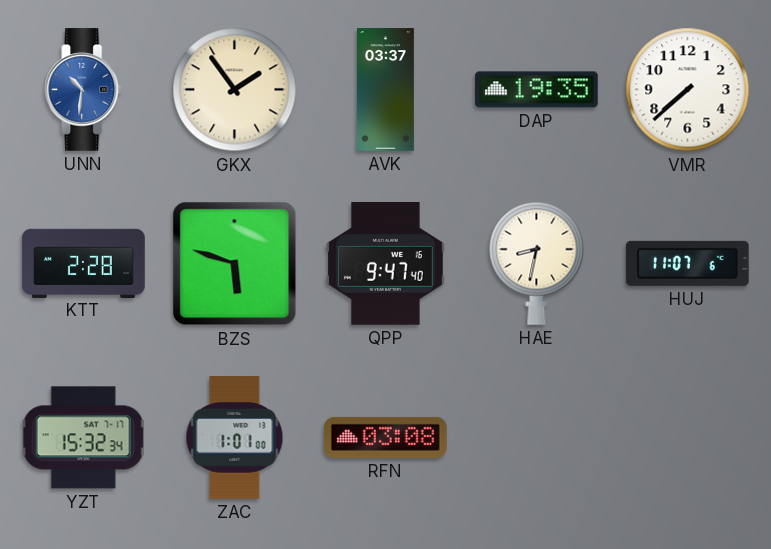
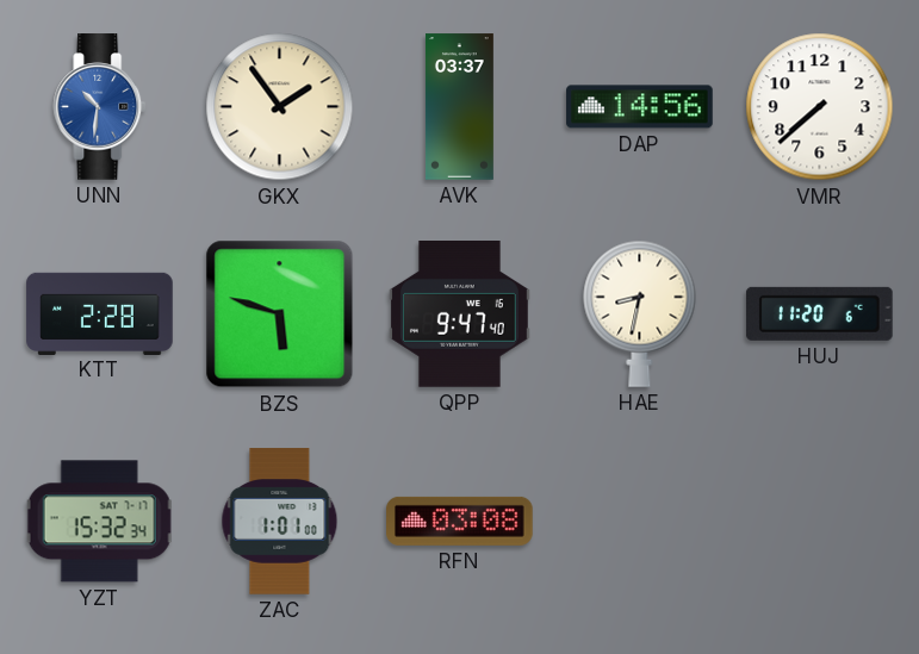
DAP: 19:35 -> 14:56 (640, 107)
HUJ: 11:07 -> 11:20 (820, 313)
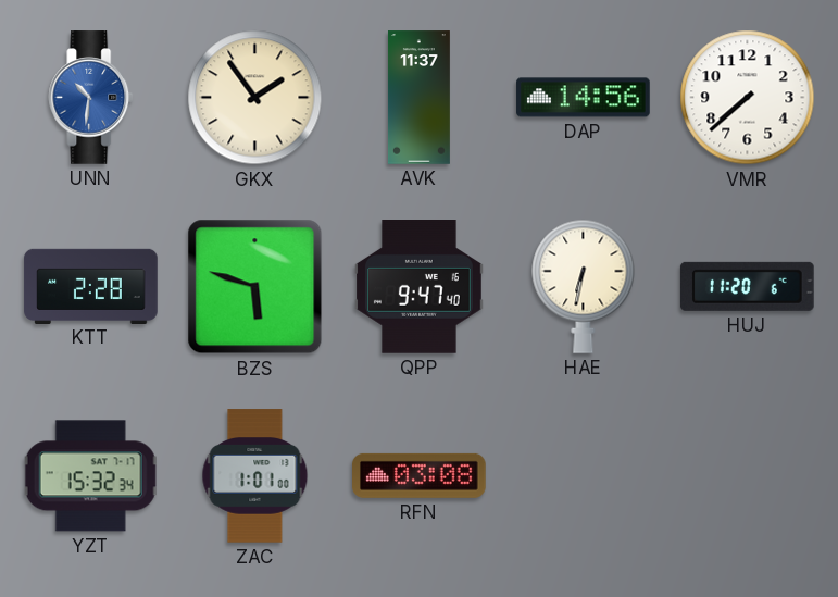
AVK: 03:37 -> 11:37 (418, 98)
HAE: 8:32 -> 6:32 (584, 286)
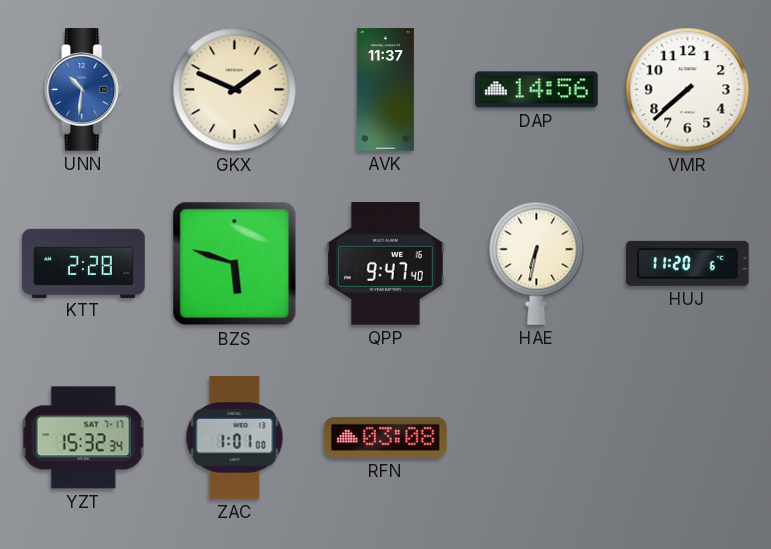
GKX: 1:54 -> 1:49 (235, 90)
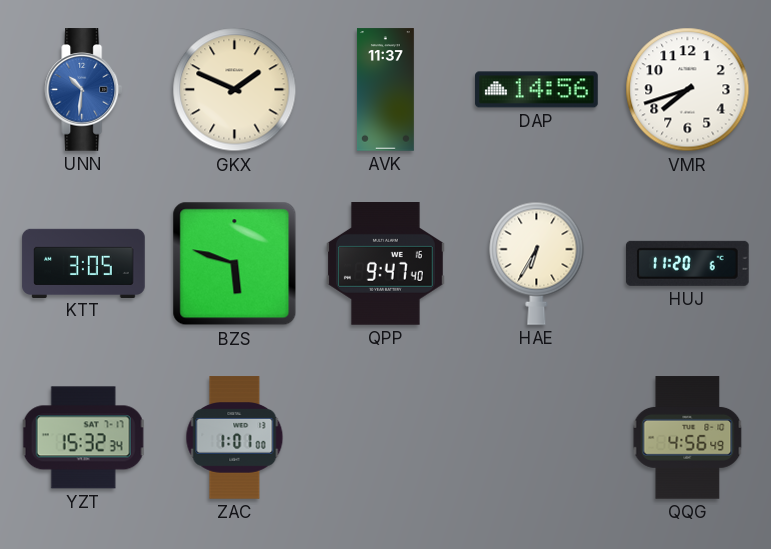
VMR: 7:38 -> 7:42 (688, 90)
KTT: 2:28 -> 3:05 (84, 263)
HAE: 6:32 -> 6:35 (537, 263)
RFN: 03:08 -> none (386, 437)
QQG: none -> 4:56 (688, 438)
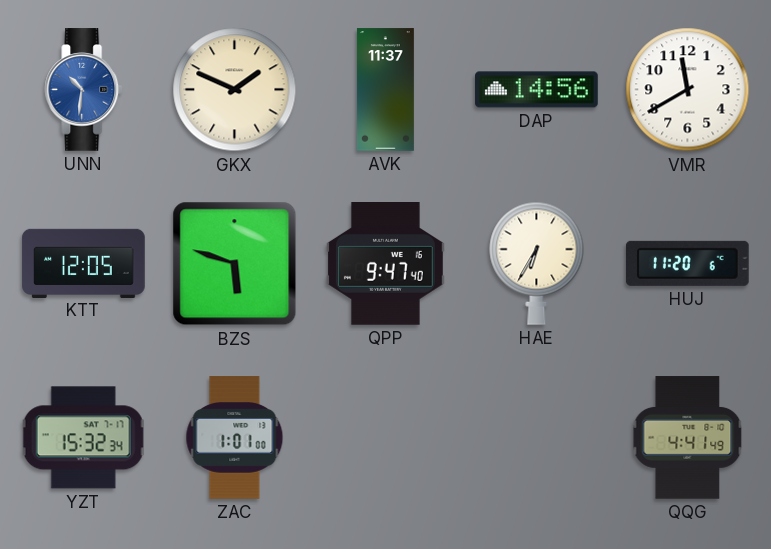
VMR: 7:42 -> 11:40 (688, 90)
KTT: 3:05 -> 12:05 (84, 263)
QQG: 4:56 -> 4:41 (688, 438)
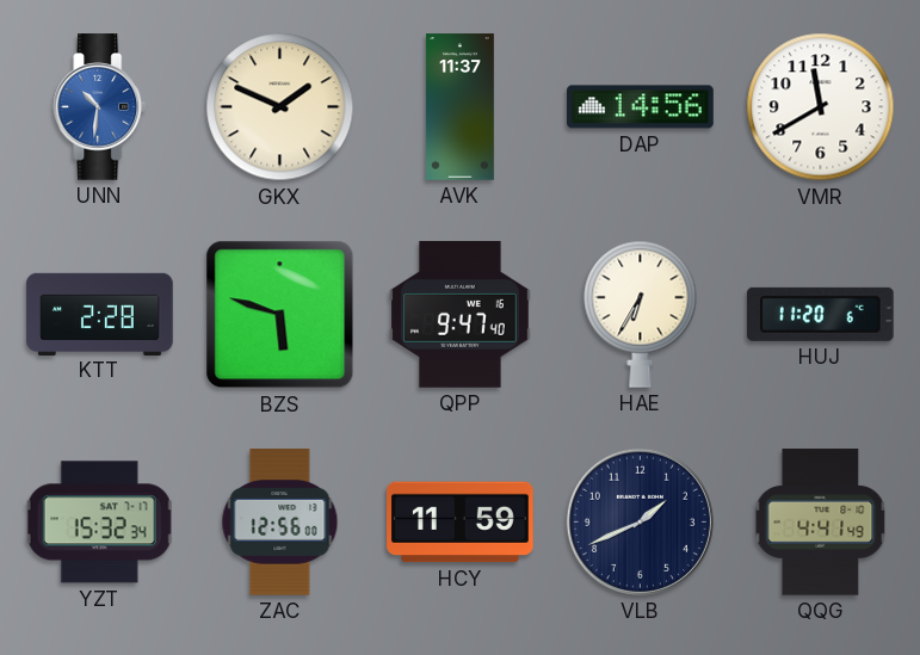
KTT: 12:05 -> 2:28 (100, 314)
ZAC: 1:01 -> 12:56 (280, 523)
HCY: none -> 11:59 (461, 523)
VLB: none -> 1:41 (640, 521)
